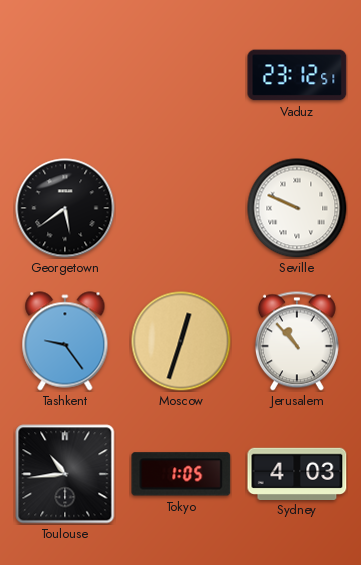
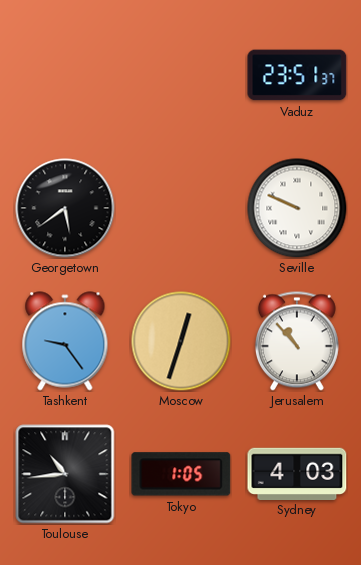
Vaduz: 23:12 -> 23:51 (297, 75)
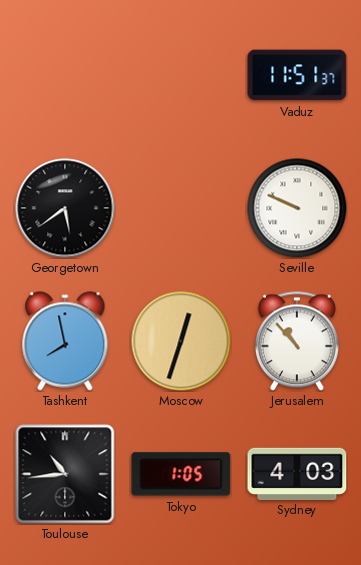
Vaduz: 23:51 -> 11:51 (297, 75)
Tashkent: 9:24 -> 7:58 (65, 341)
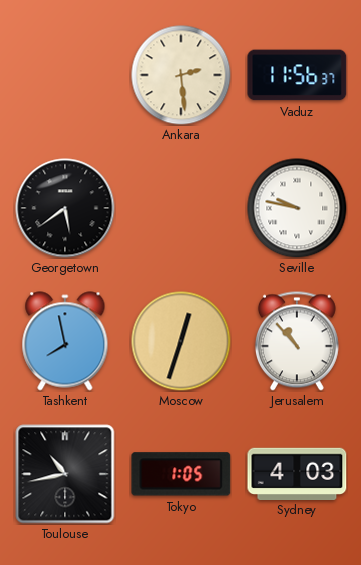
Ankara: none -> 2:29 (181, 75)
Vaduz: 11:51 -> 11:56 (297, 75)
Seville: 9:49 -> 9:47 (297, 208)
Toulouse: 10:44 -> 10:43 (65, 474)
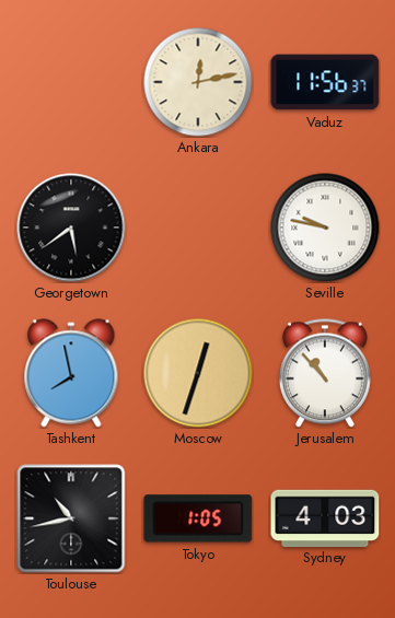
Ankara: 2:29 -> 12:13 (198, 82)
